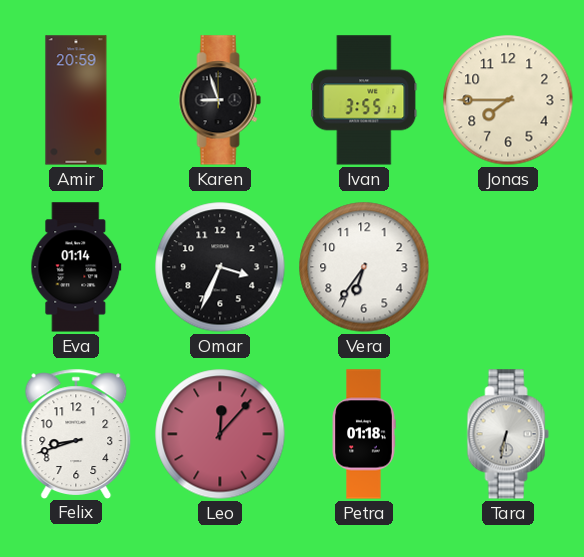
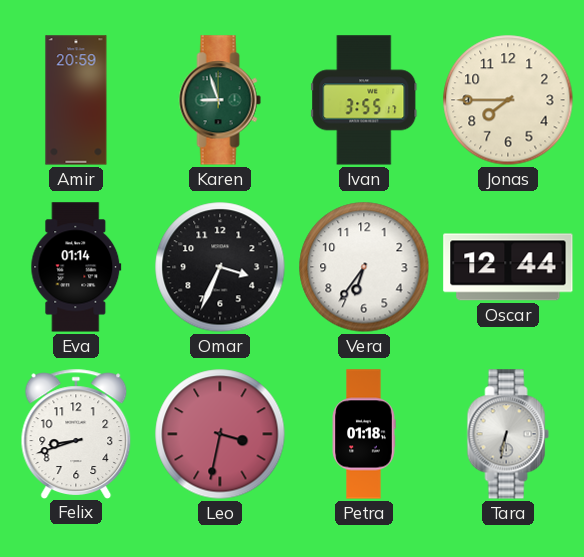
Karen dial: black -> green (220, 100)
Oscar: none -> 12:44 (508, 267)
Leo: 12:07 -> 3:32 (220, 434)
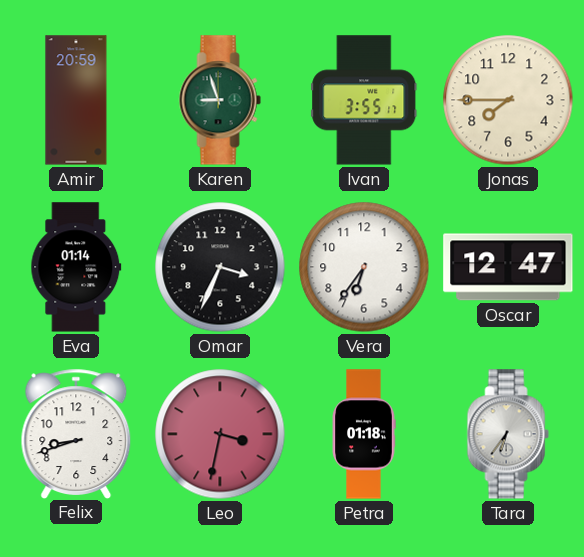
Oscar: 12:44 -> 12:47 (508, 267)
Tara: 6:32 -> 6:36 (508, 434)
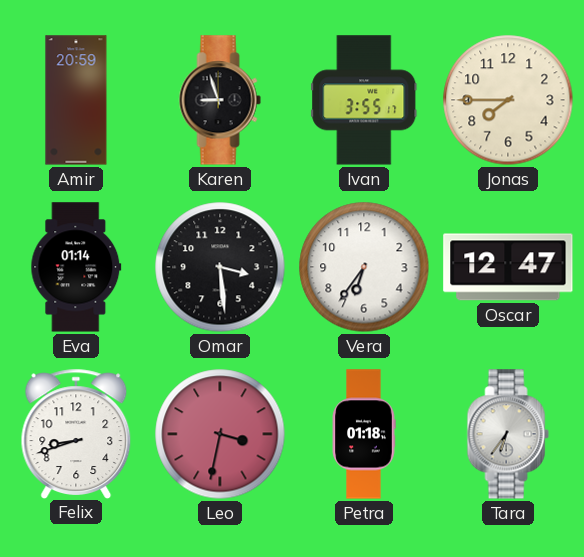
Karen dial: green -> black (220, 100)
Omar: 3:34 -> 3:29 (220, 267)
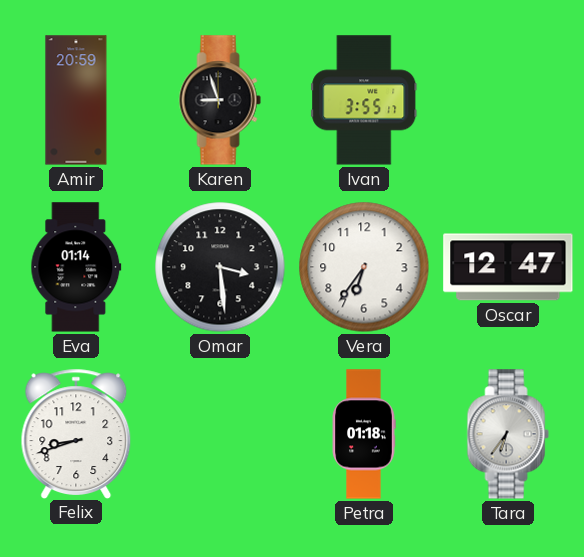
Jonas: 7:45 -> none (508, 100)
Leo: 3:32 -> none (220, 434)
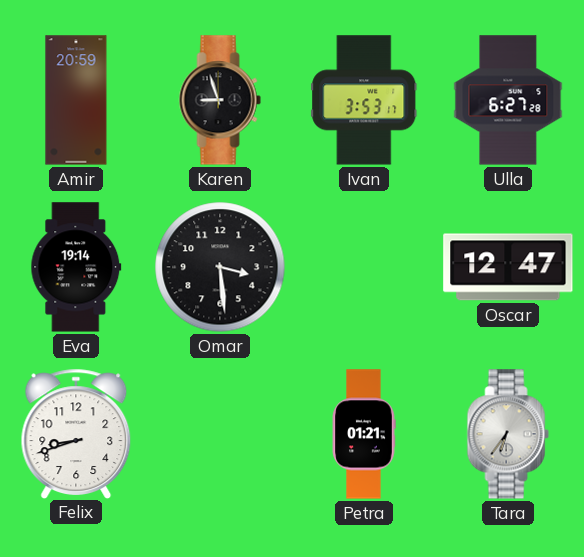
Ivan: 3:55 -> 3:53 (364, 100)
Ulla: none -> 6:27 (508, 100)
Eva: 01:14 -> 19:14 (76, 267)
Vera: 6:36 -> none (364, 267)
Petra: 01:18 -> 01:21 (364, 434)
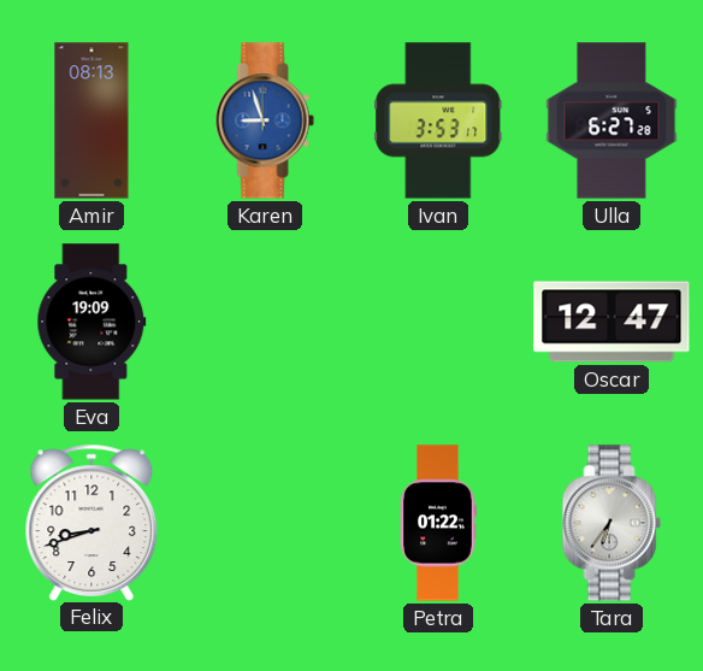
Amir: 20:59 -> 08:13 (91, 120)
Karen dial: black -> blue (265, 120)
Eva: 19:14 -> 19:09 (91, 322)
Omar: 3:29 -> none (220, 267)
Petra: 01:21 -> 01:22 (438, 523)
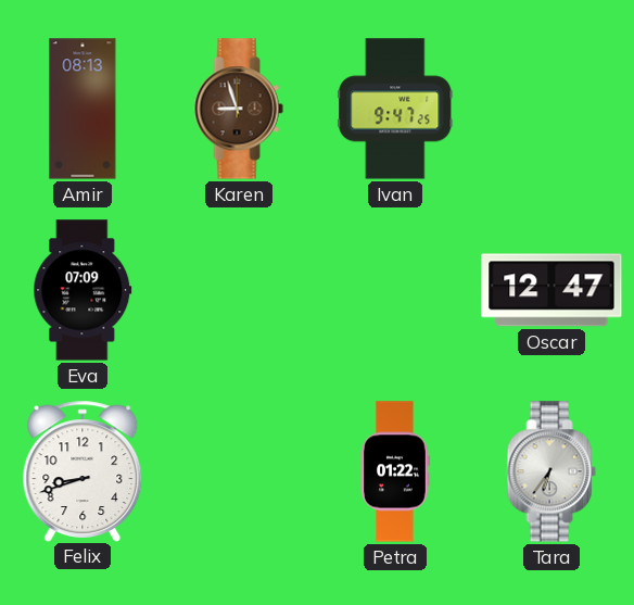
Karen dial: blue -> brown (239, 109)
Ivan: 3:53 -> 9:47 (395, 109)
Ulla: 6:27 -> none (612, 120)
Eva: 19:09 -> 07:09 (83, 290)
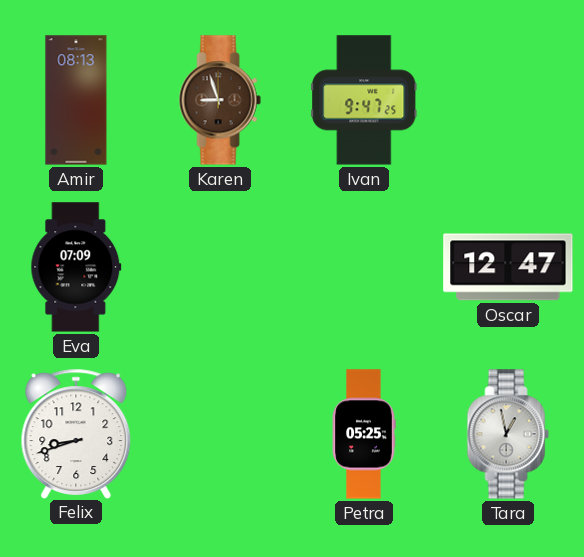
Petra: 01:22 -> 05:25 (364, 434)
Tara: 6:36 -> 12:58 (508, 434)
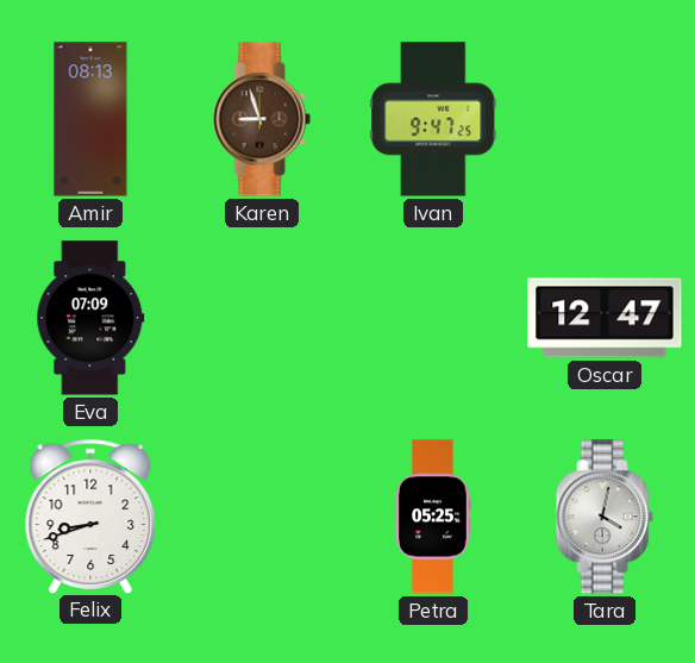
Tara: 12:58 -> 4:02 (605, 517)
